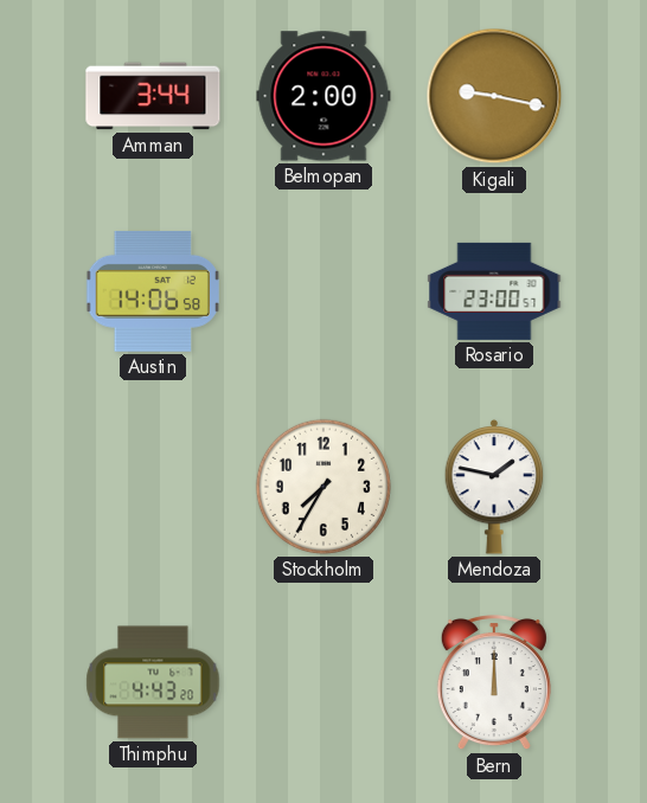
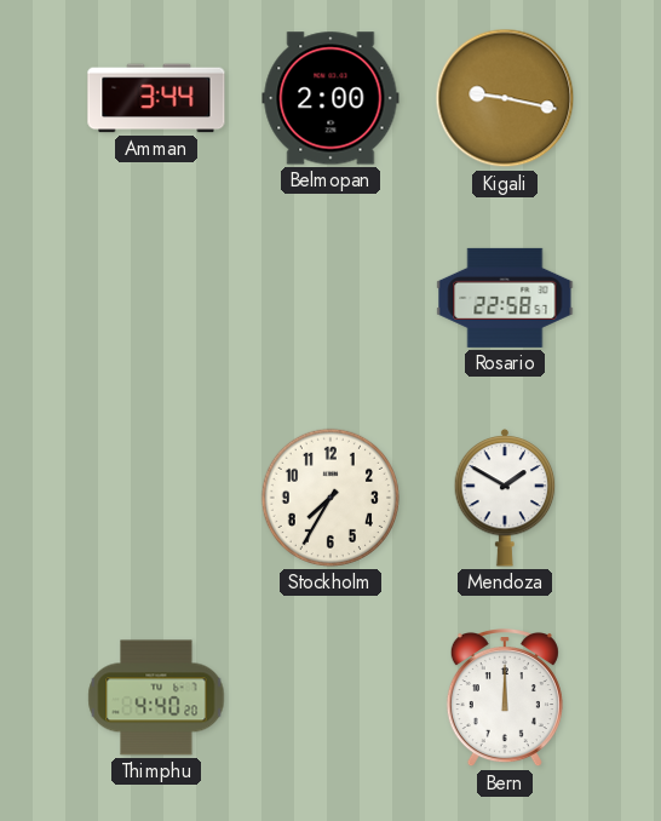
Austin: 14:06 -> none (153, 293)
Rosario: 23:00 -> 22:58 (505, 298)
Mendoza: 1:47 -> 1:50 (505, 498)
Thimphu: 4:43 -> 4:40 (156, 697)
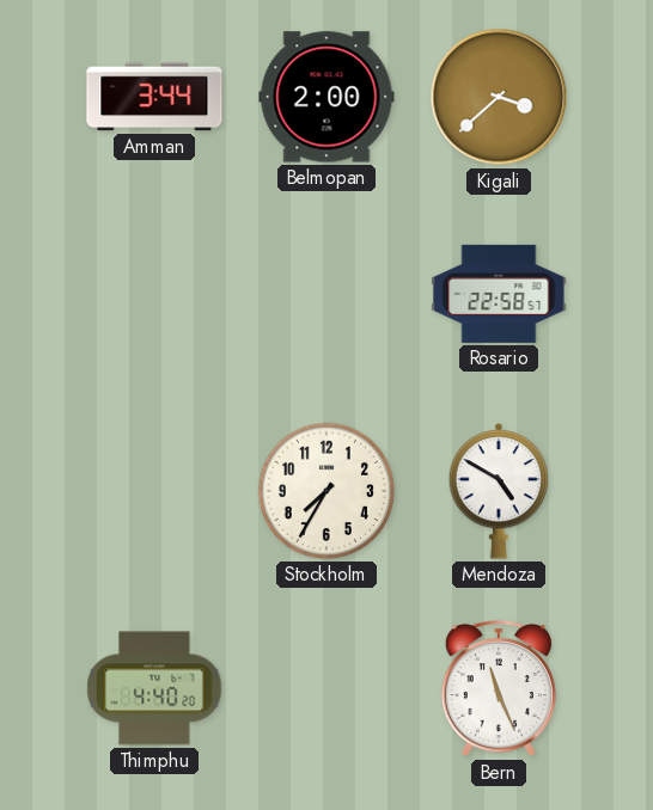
Kigali: 9:17 -> 3:38 (499, 97)
Mendoza: 1:50 -> 4:50 (499, 491)
Bern: 12:00 -> 11:26 (499, 689)
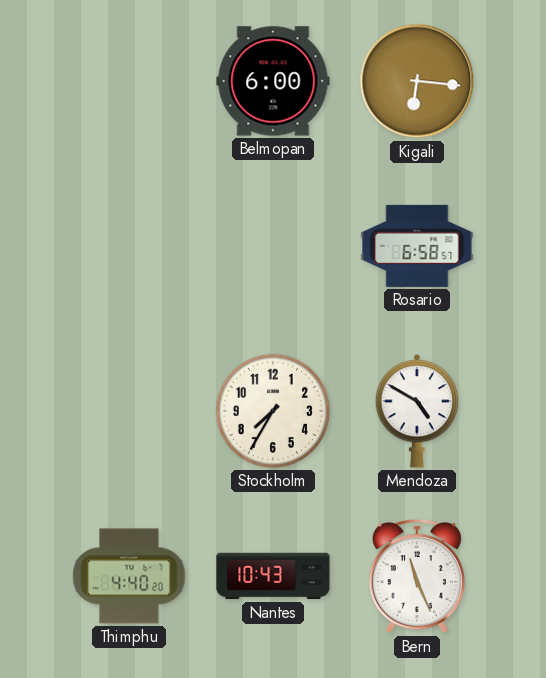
Amman: 3:44 -> none (154, 97)
Belmopan: 2:00 -> 6:00 (273, 81)
Kigali: 3:38 -> 6:16 (417, 81)
Rosario: 22:58 -> 6:58 (417, 246)
Nantes: none -> 10:43 (273, 576)
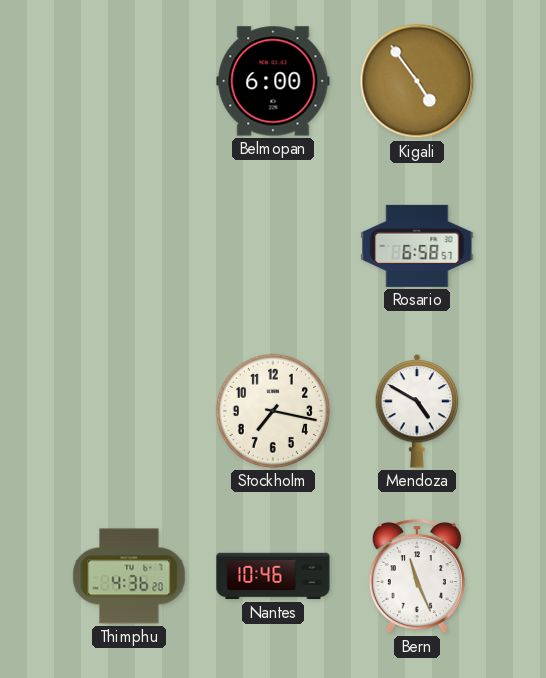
Kigali: 6:16 -> 4:54 (417, 81)
Stockholm: 7:35 -> 7:17 (273, 411)
Thimphu: 4:40 -> 4:36 (129, 576)
Nantes: 10:43 -> 10:46 (273, 576)
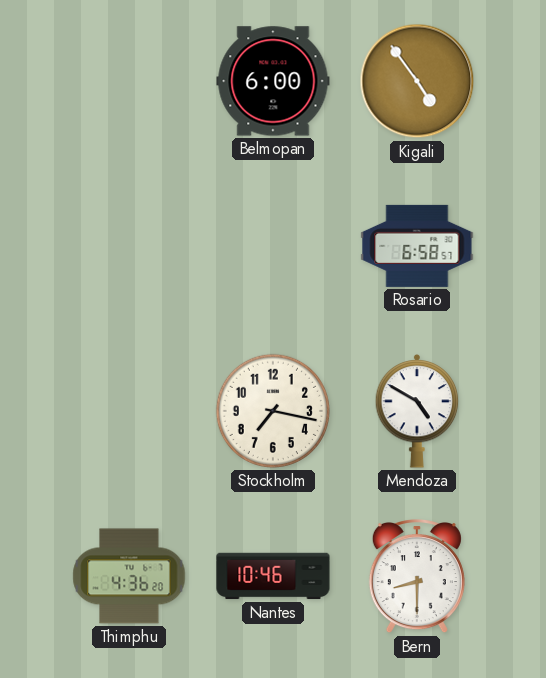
Bern: 11:26 -> 8:30 (417, 577)
